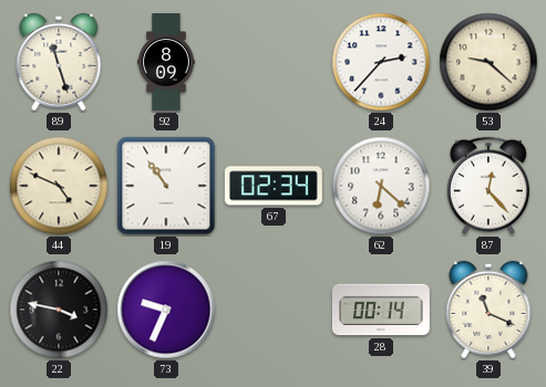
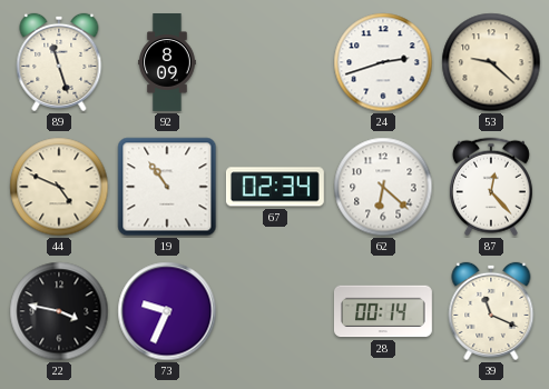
24: 2:37 -> 2:42 (383, 62)
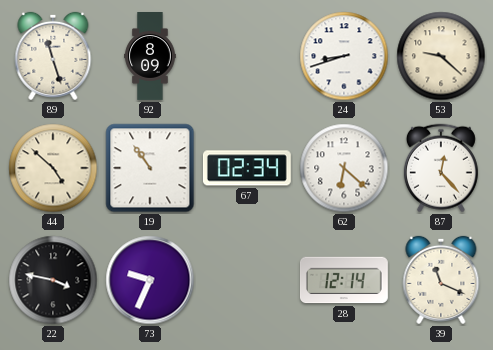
24: 2:42 -> 8:42 (344, 56)
44: 4:49 -> 4:52 (53, 168)
28: 00:14 -> 12:14 (344, 280)
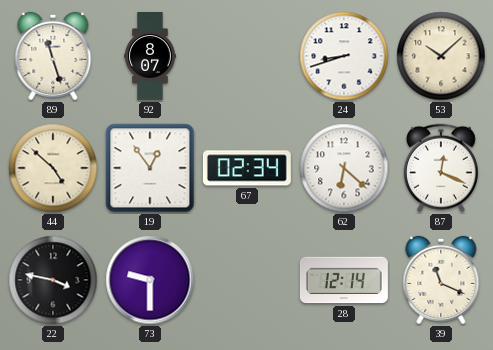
92: 8:09 -> 8:07 (150, 57)
53: 9:22 -> 10:08 (441, 56)
19: 10:54 -> 12:54 (150, 168)
87: 12:23 -> 12:19 (441, 168)
73: 9:34 -> 9:30 (150, 280)
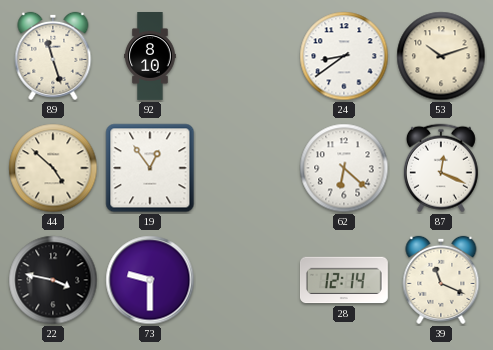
92: 8:07 -> 8:10 (150, 57)
24: 8:42 -> 8:39 (344, 56)
53: 10:08 -> 10:12 (441, 56)
67: 02:34 -> none (247, 168)
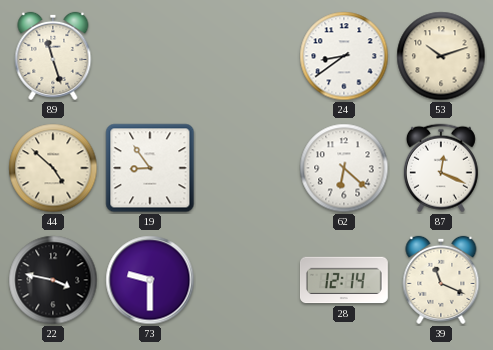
92: 8:10 -> none (150, 57)
19: 12:54 -> 8:54 (150, 168)
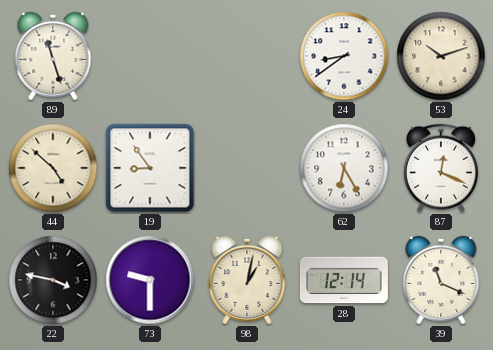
62: 6:22 -> 6:25 (344, 168)
98: none -> 1:02 (247, 280)
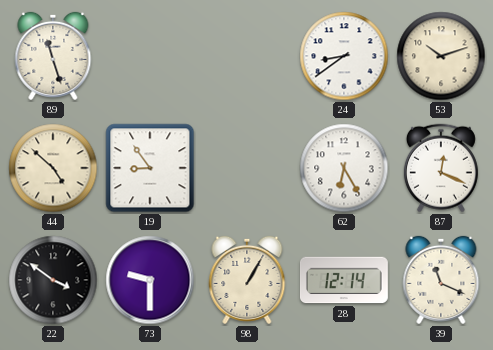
22: 3:47 -> 3:51 (53, 280)
98: 1:02 -> 1:05 (247, 280)
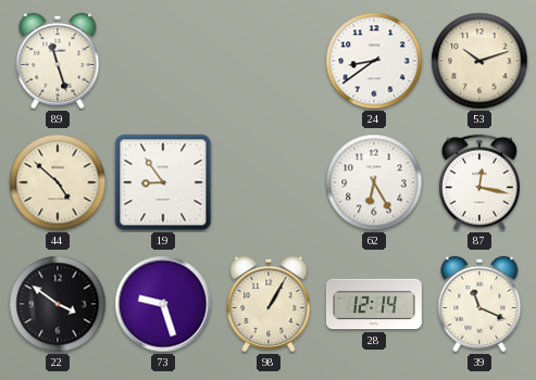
87: 12:19 -> 12:17 (479, 182)
73: 9:30 -> 9:27 (163, 304)
